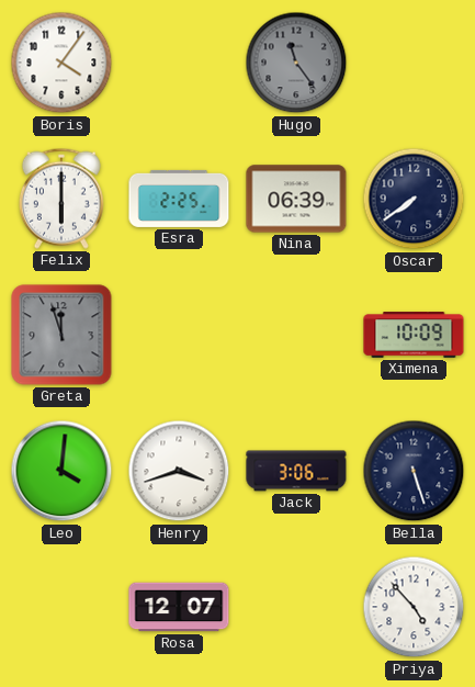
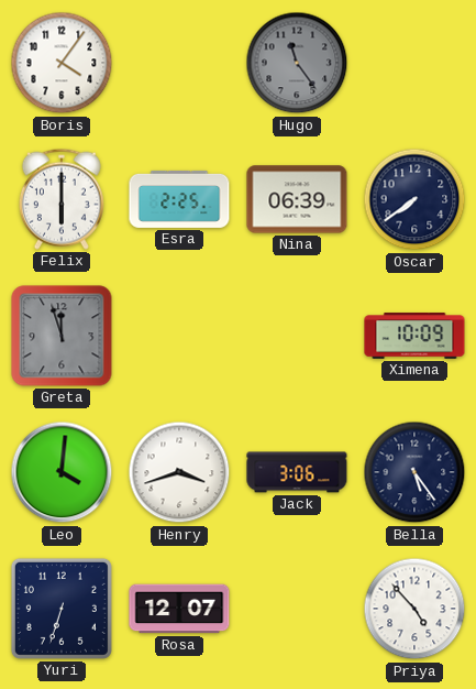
Bella: 5:27 -> 5:24 (414, 472)
Yuri: none -> 6:33 (62, 609)
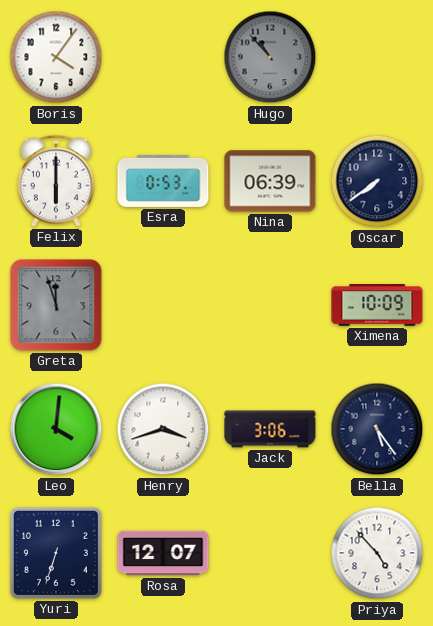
Hugo: 11:24 -> 10:53 (270, 57)
Esra: 2:25 -> 0:53 (163, 181)
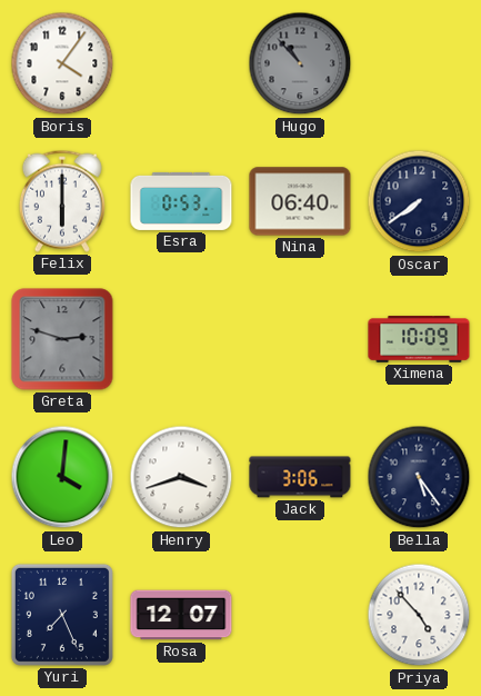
Nina: 06:39 -> 06:40 (300, 201)
Greta: 11:57 -> 2:48 (62, 339)
Yuri: 6:33 -> 7:26 (62, 615)
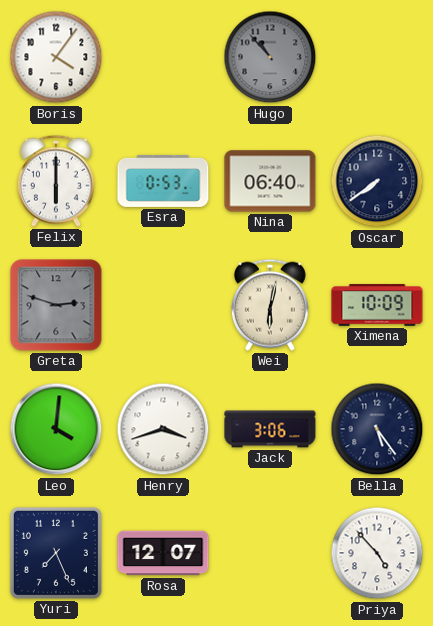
Wei: none -> 6:02 (270, 305)
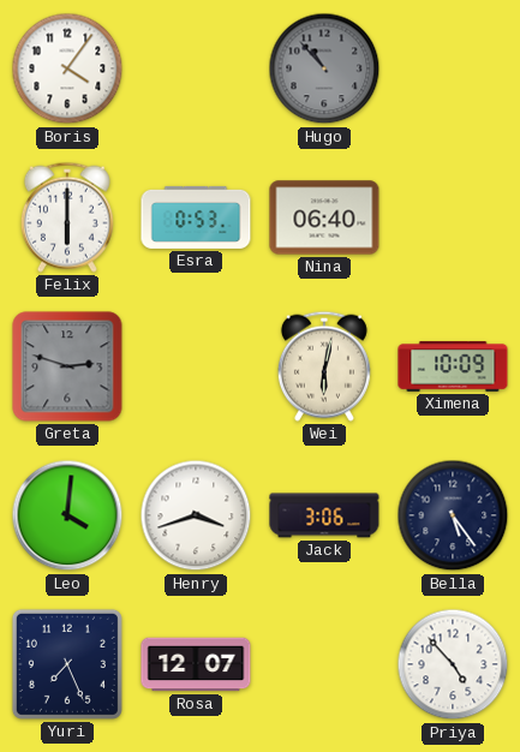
Oscar: 7:39 -> none (377, 181)
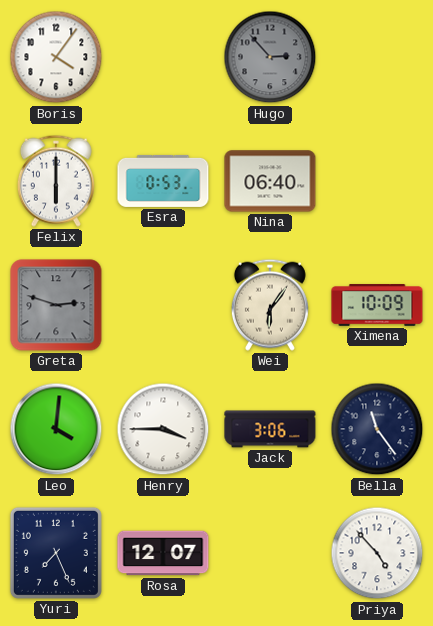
Hugo: 10:53 -> 2:53 (270, 57)
Wei: 6:02 -> 6:06 (270, 305)
Henry: 3:42 -> 3:45 (163, 429)
Bella: 5:24 -> 11:24 (377, 429)
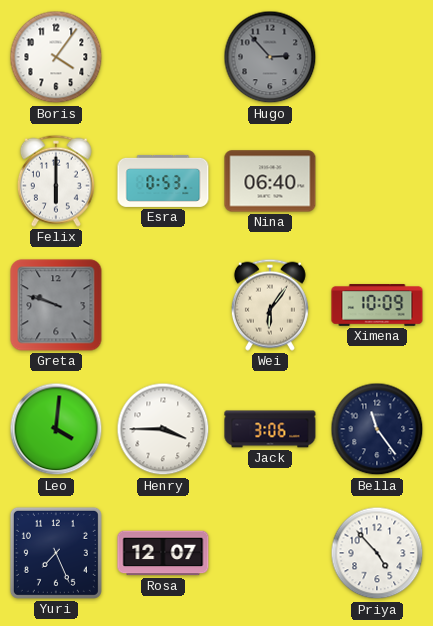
Greta: 2:48 -> 9:48 (56, 305)
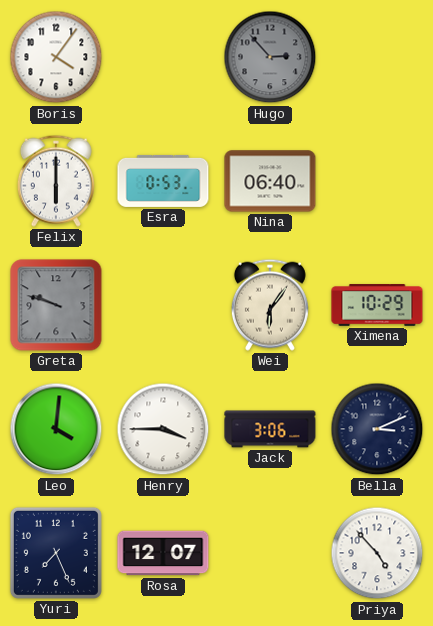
Ximena: 10:09 -> 10:29 (377, 305)
Bella: 11:24 -> 3:11 (377, 429)
